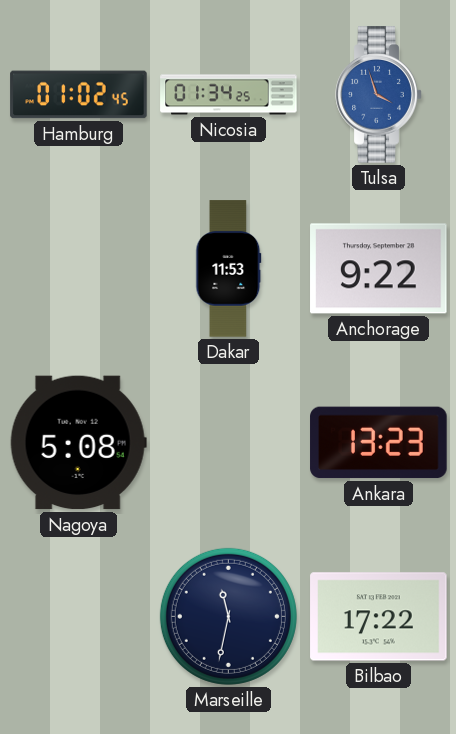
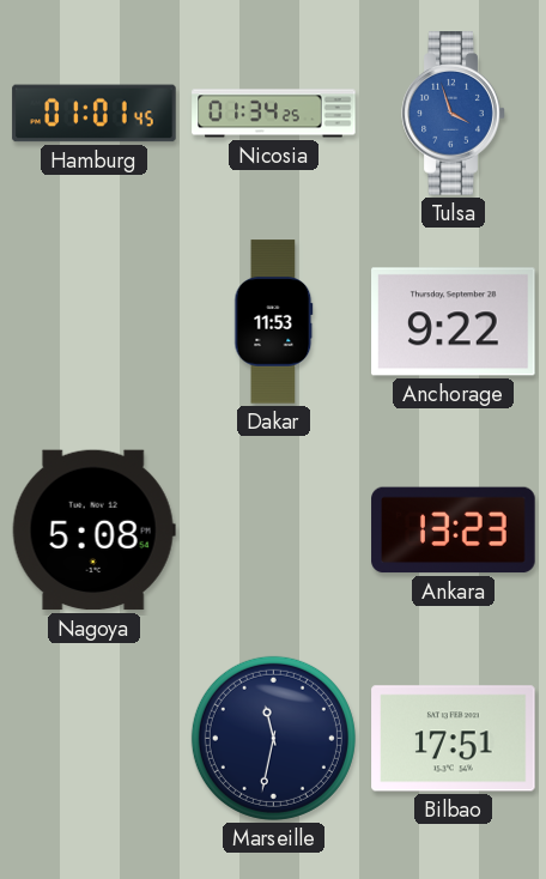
Hamburg: 01:02 -> 01:01 (95, 114)
Bilbao: 17:22 -> 17:51 (454, 739)
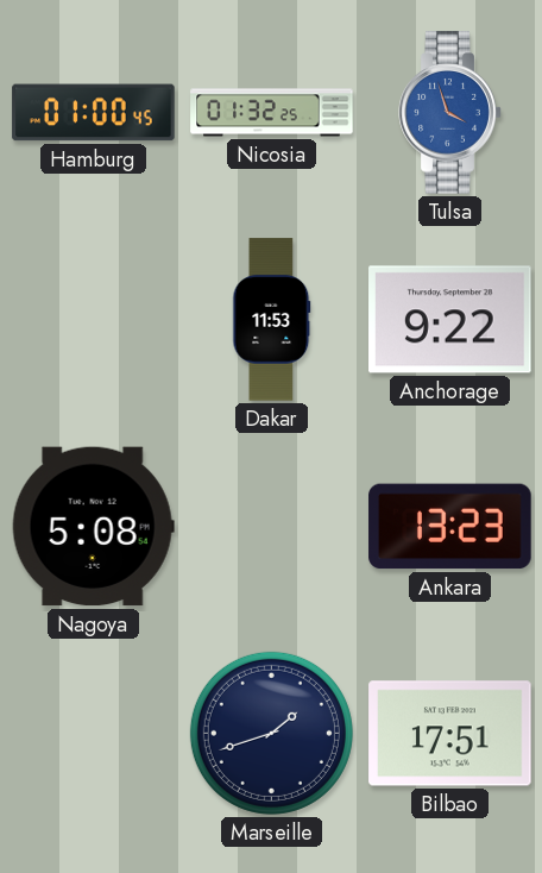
Hamburg: 01:01 -> 01:00 (94, 113)
Nicosia: 01:34 -> 01:32 (272, 113)
Marseille: 11:32 -> 1:42 (271, 733)
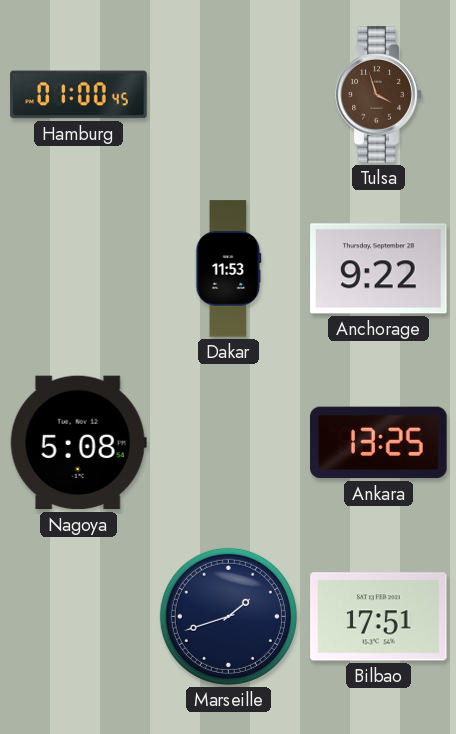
Nicosia: 01:32 -> none (272, 113)
Tulsa dial: blue -> brown (379, 95)
Ankara: 13:23 -> 13:25 (379, 443)
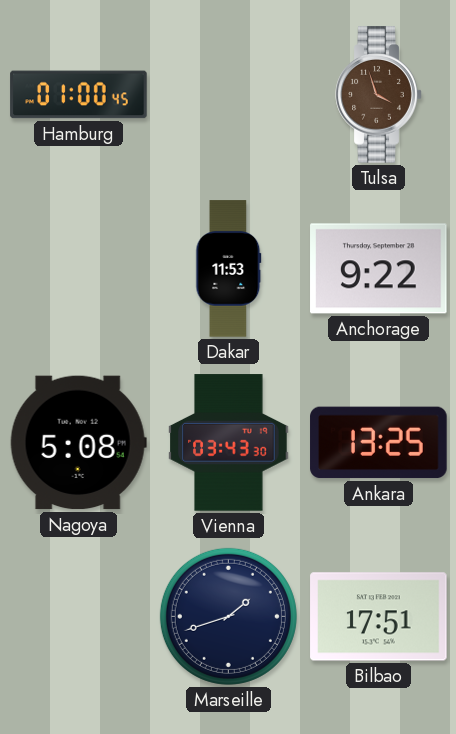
Vienna: none -> 03:43 (229, 443)
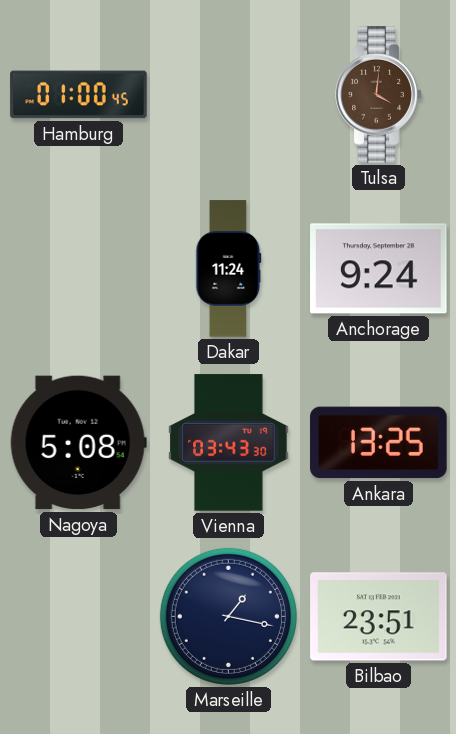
Tulsa: 3:57 -> 4:01 (379, 95)
Dakar: 11:53 -> 11:24 (229, 269)
Anchorage: 9:22 -> 9:24 (379, 269)
Marseille: 1:42 -> 1:17 (228, 616)
Bilbao: 17:51 -> 23:51 (379, 617)
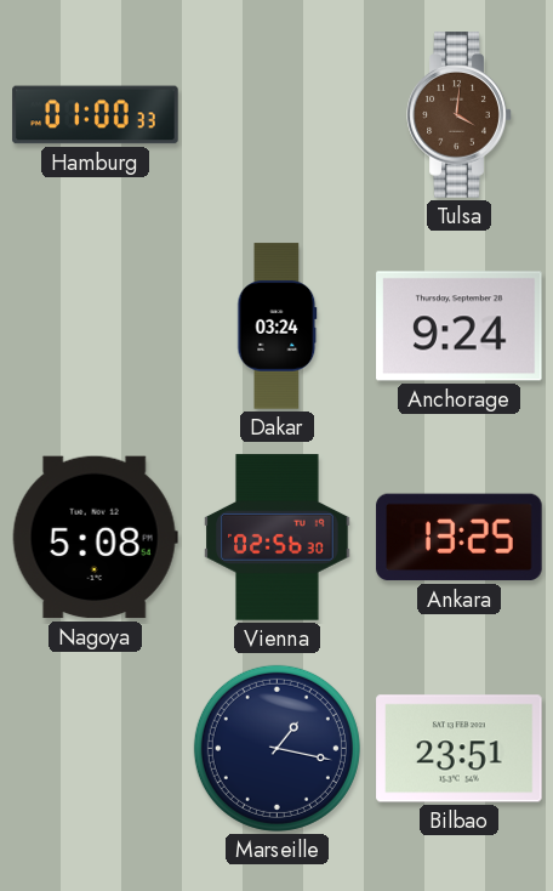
Hamburg: 01:00:45 -> 01:00:33 (96, 115)
Dakar: 11:24 -> 03:24 (278, 327)
Vienna: 03:43 -> 02:56 (278, 538)
